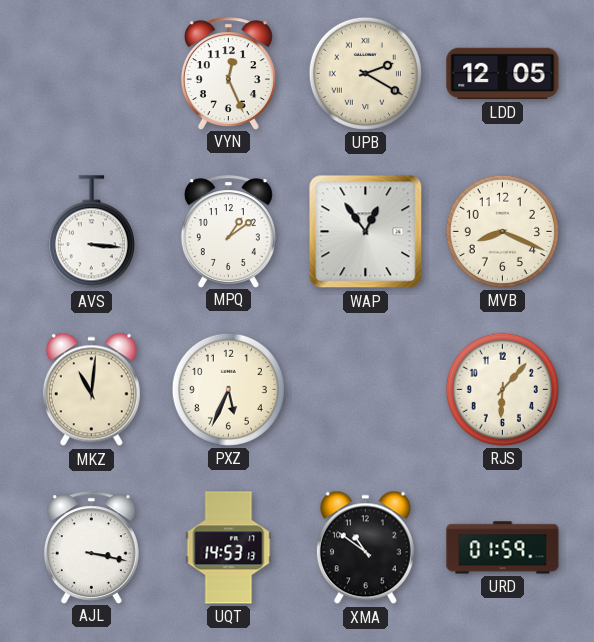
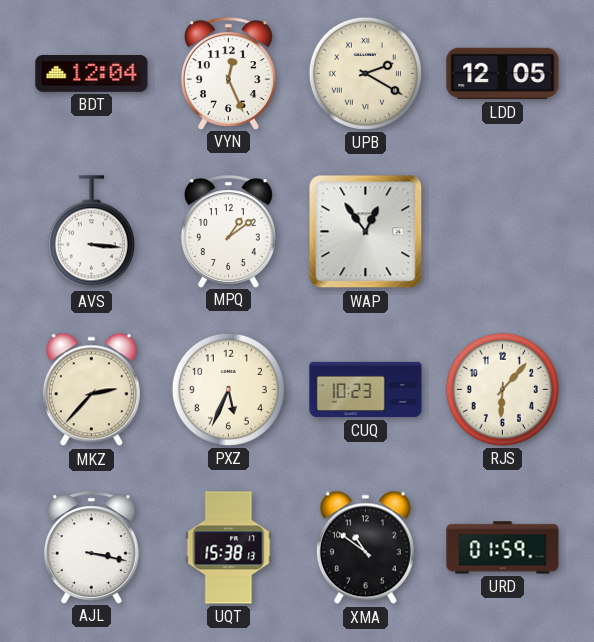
BDT: none -> 12:04 (92, 74)
MVB: 8:19 -> none (502, 231)
MKZ: 11:01 -> 2:37 (91, 390)
CUQ: none -> 10:23 (366, 390)
UQT: 14:53 -> 15:38 (229, 548)
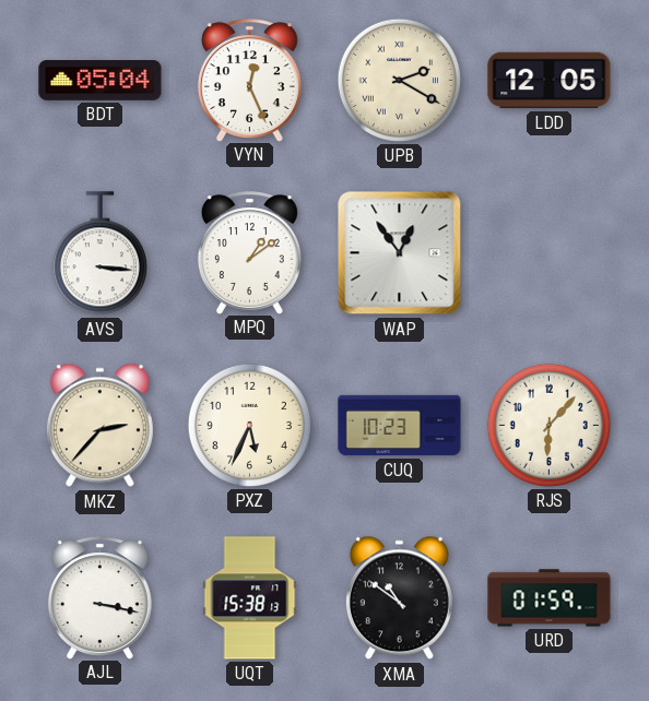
BDT: 12:04 -> 05:04 (101, 81)
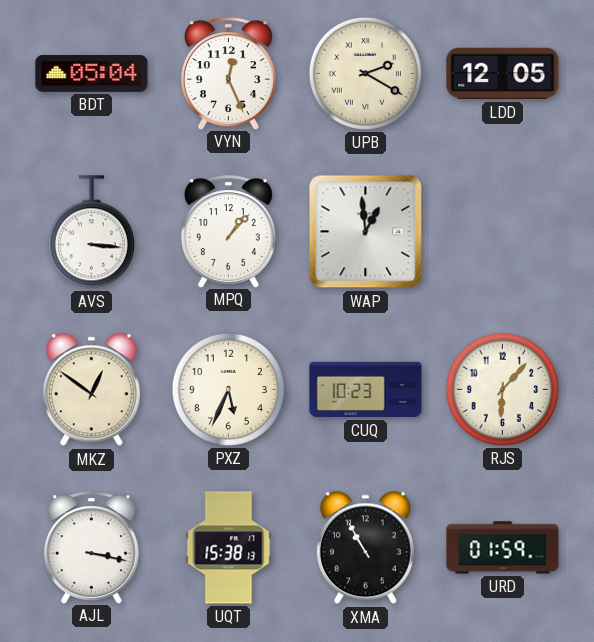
MPQ: 1:09 -> 1:07 (228, 231)
WAP: 12:54 -> 12:59 (366, 232)
MKZ: 2:37 -> 12:51 (91, 390)
XMA: 10:51 -> 10:55 (365, 548)
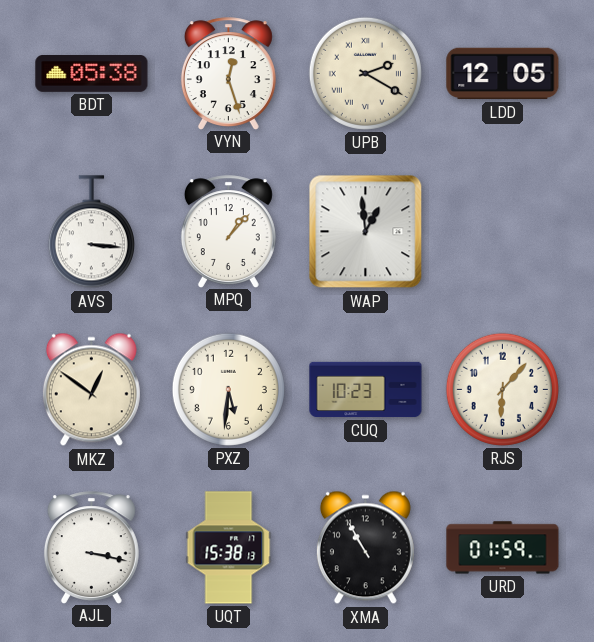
BDT: 05:04 -> 05:38 (92, 74)
VYN: 12:26 -> 12:27 (228, 73)
PXZ: 5:34 -> 5:31 (228, 389)
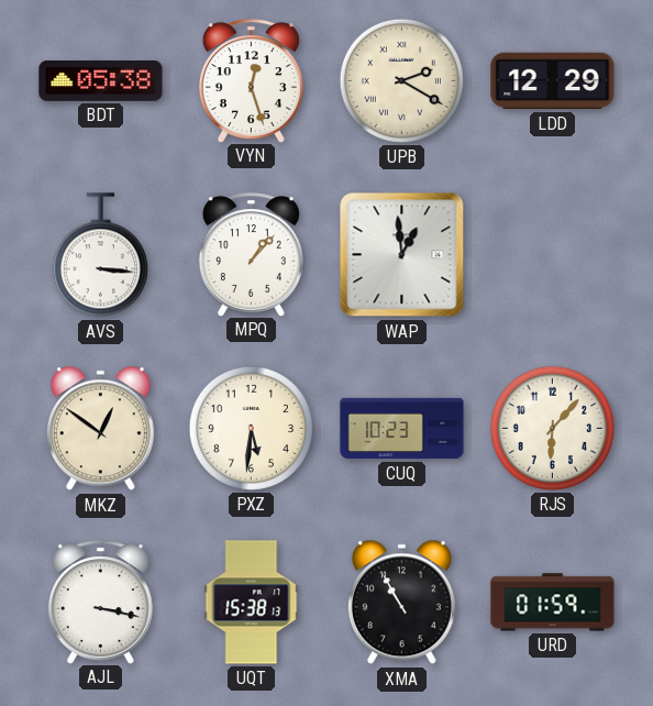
LDD: 12:05 -> 12:29 (553, 81)
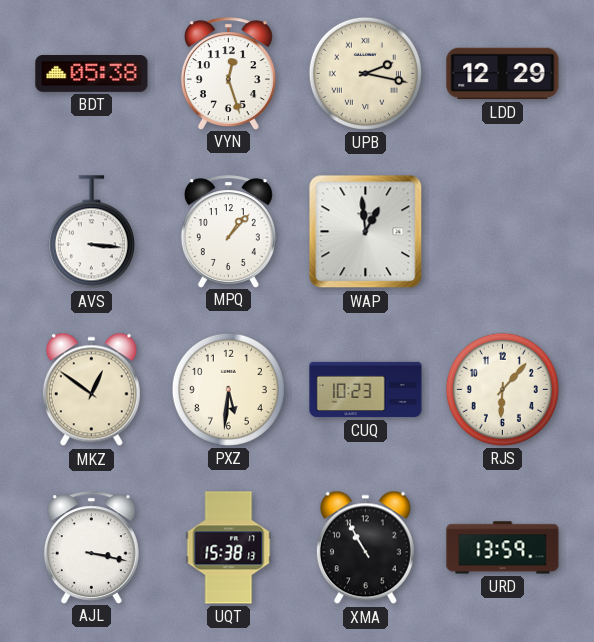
UPB: 2:20 -> 2:17 (365, 73)
URD: 01:59 -> 13:59 (503, 548)
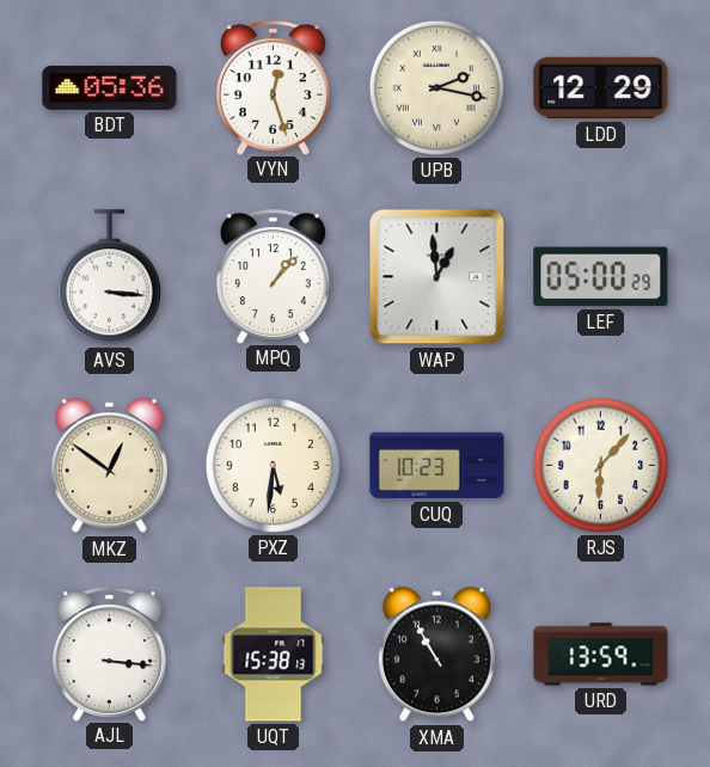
BDT: 05:38 -> 05:36 (110, 88)
LEF: none -> 05:00 (601, 277)
AJL: 3:17 -> 3:16 (109, 654)
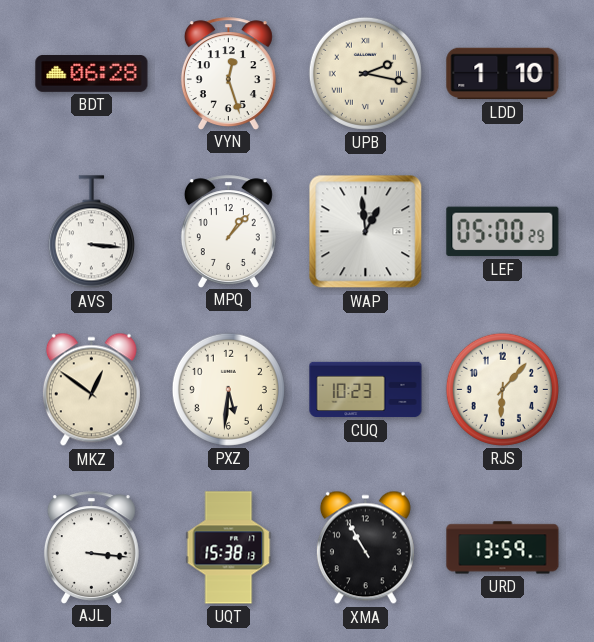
BDT: 05:36 -> 06:28 (92, 74)
LDD: 12:29 -> 1:10 (503, 74)
